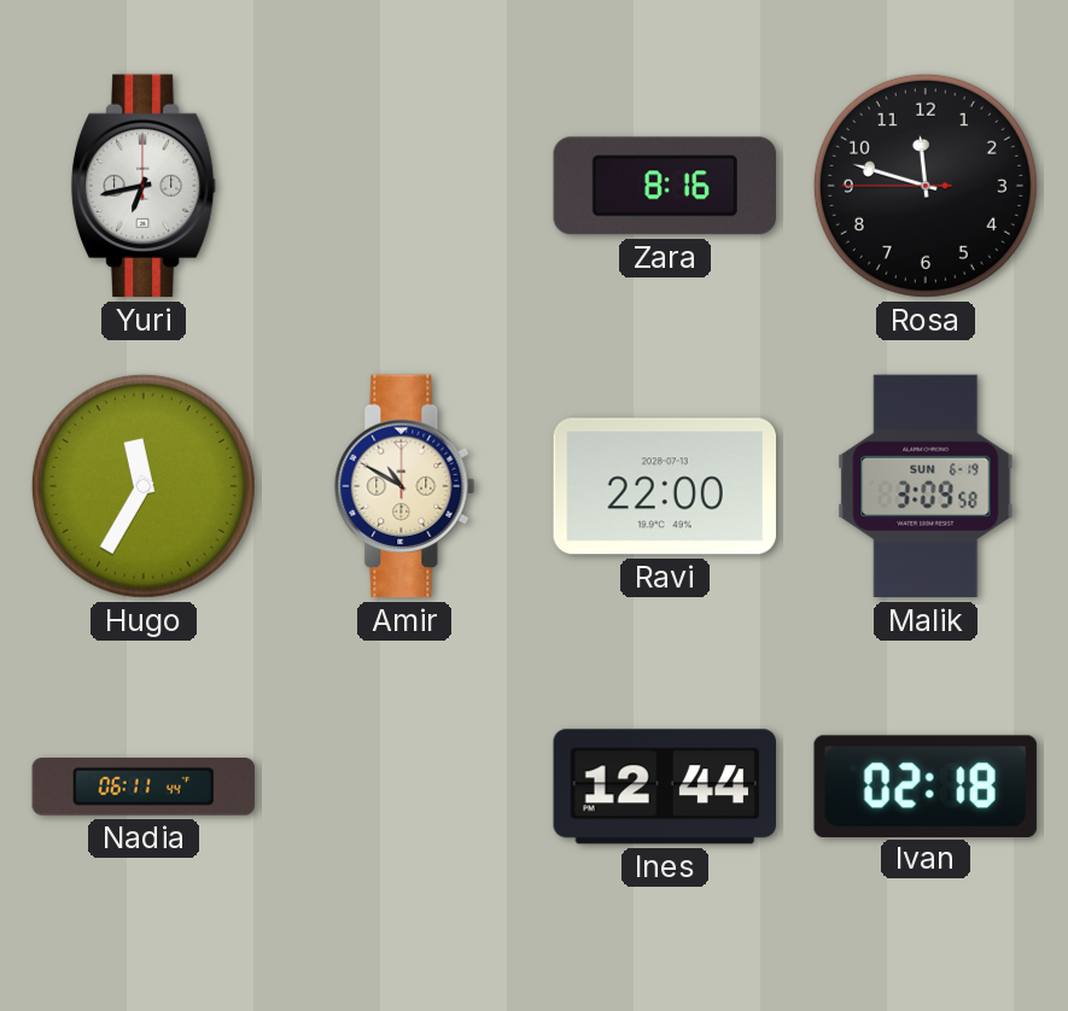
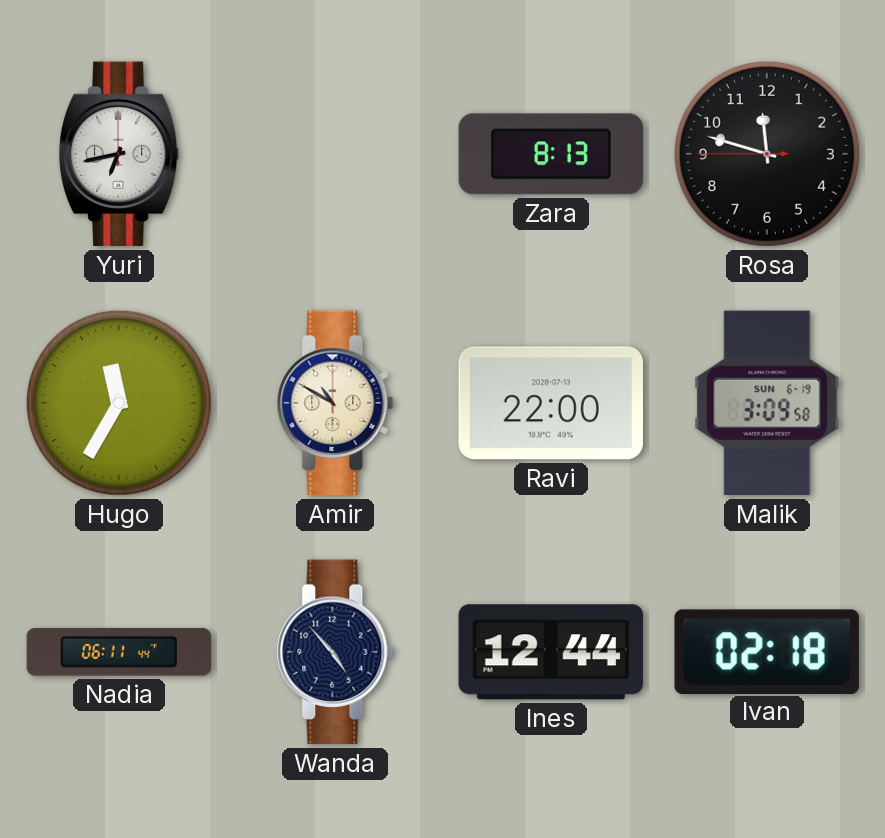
Zara: 8:16 -> 8:13 (550, 154)
Wanda: none -> 4:53 (335, 652)
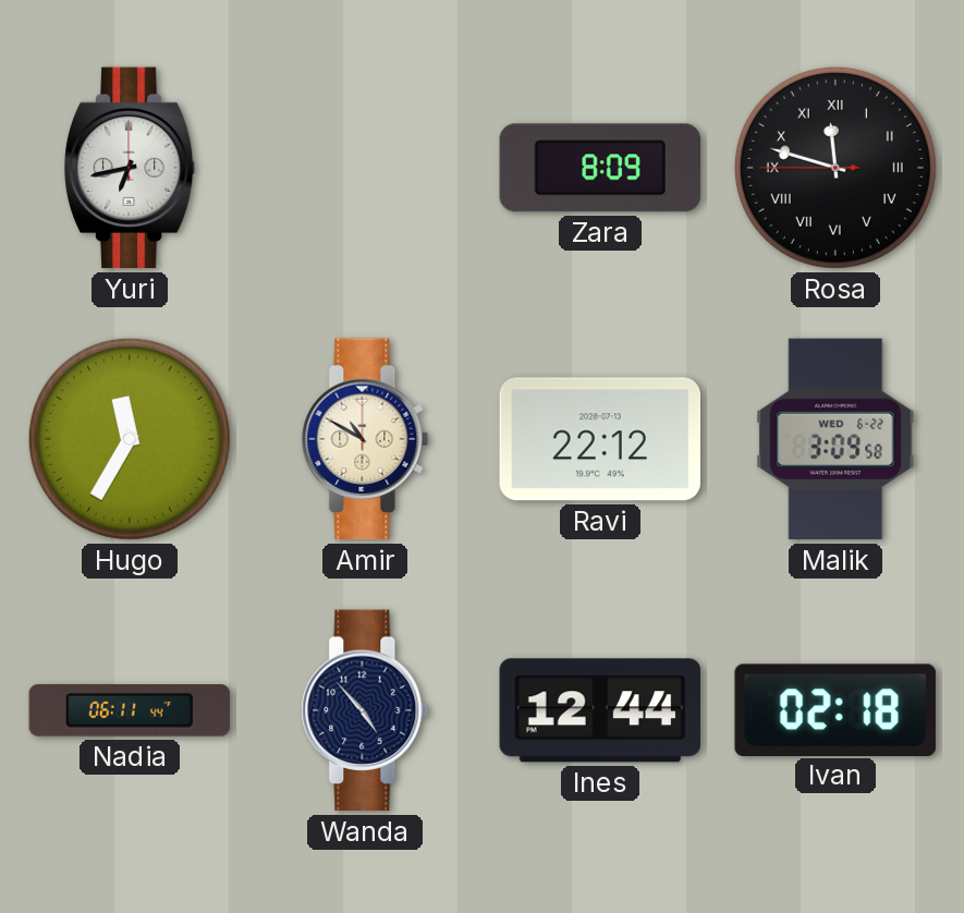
Zara: 8:13 -> 8:09 (599, 168)
Rosa numerals: Arabic -> Roman (835, 168)
Ravi: 22:00 -> 22:12 (599, 439)
Malik date: SUN 6-19 -> WED 6-22 (835, 439)
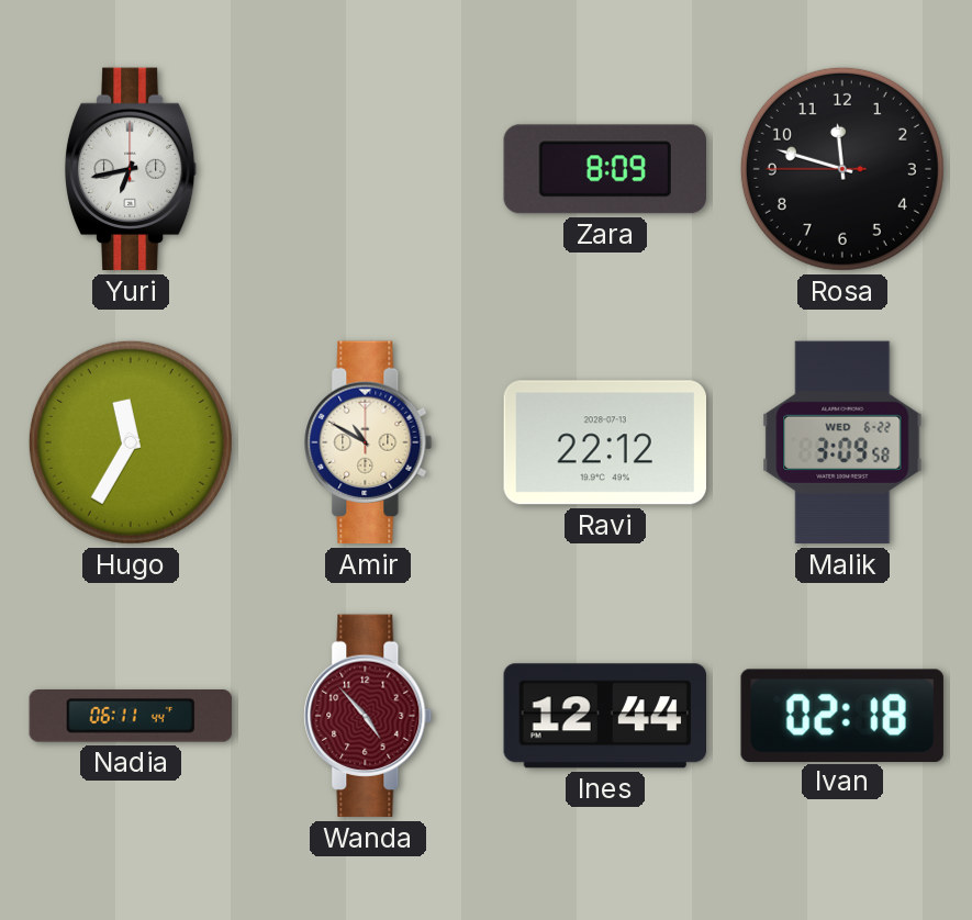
Rosa numerals: Roman -> Arabic (842, 169)
Wanda dial: navy -> burgundy (368, 716)
